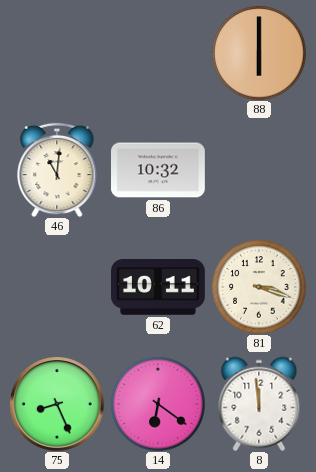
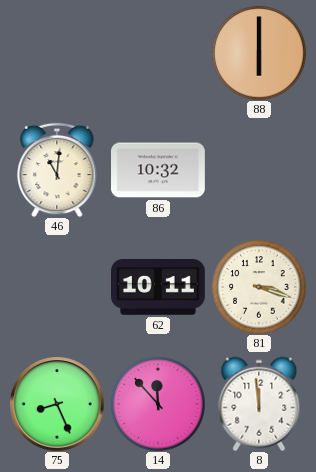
14: 6:21 -> 11:53 (158, 404)
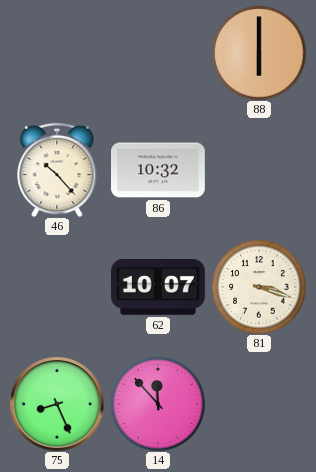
46: 11:01 -> 10:23 (57, 170)
62: 10:11 -> 10:07 (159, 288)
8: 11:59 -> none (259, 404)
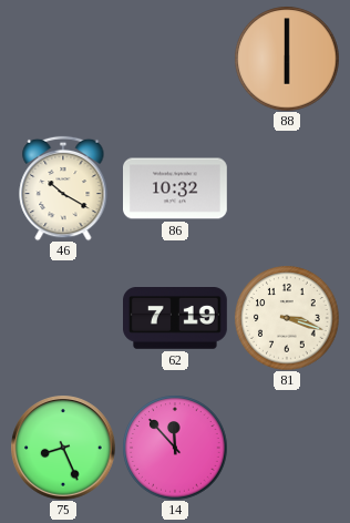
46: 10:23 -> 10:20 (63, 188)
62: 10:07 -> 7:19 (176, 319)
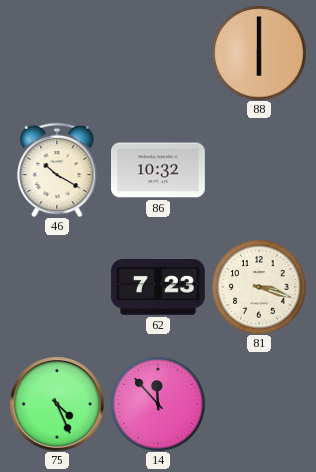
62: 7:19 -> 7:23 (159, 288)
75: 8:26 -> 4:26 (57, 404)
